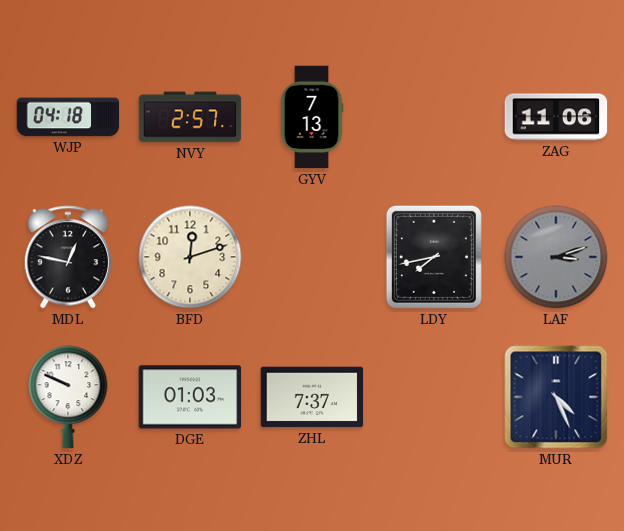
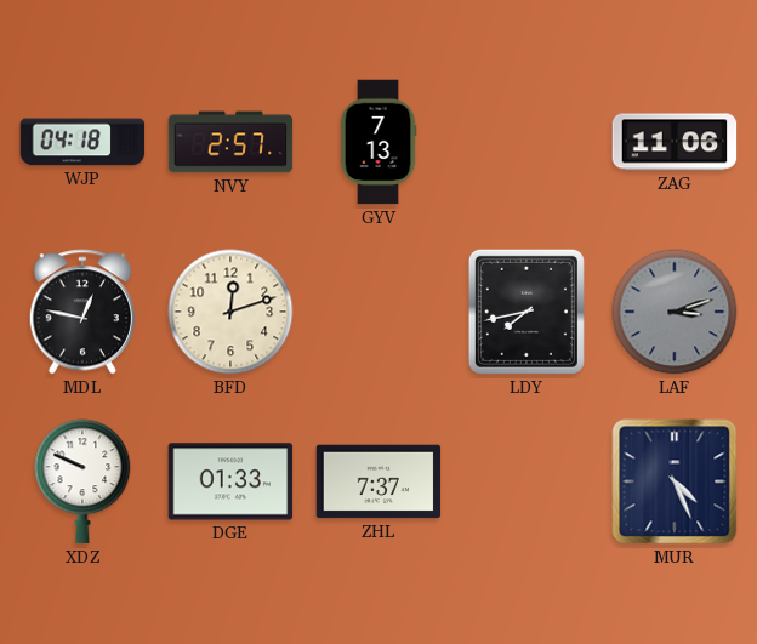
DGE: 01:03 -> 01:33 (230, 481)
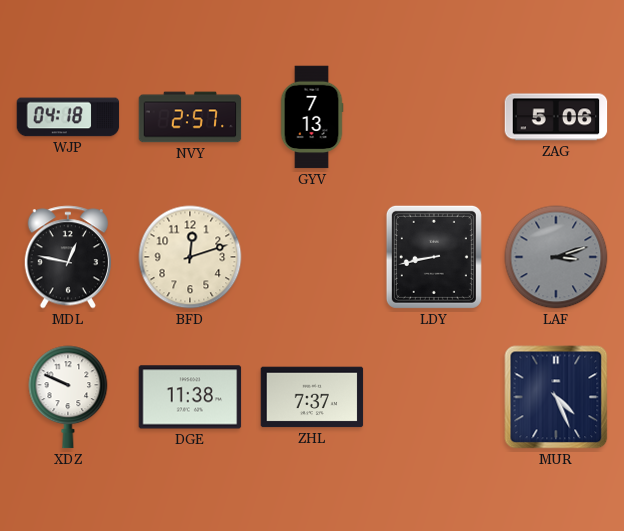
ZAG: 11:06 -> 5:06 (556, 117)
LDY: 7:43 -> 8:43 (434, 257)
DGE: 01:33 -> 11:38 (190, 397)
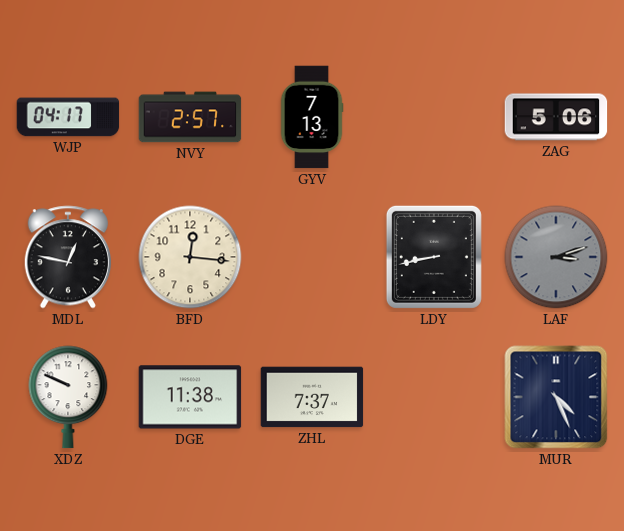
WJP: 04:18 -> 04:17 (68, 117)
BFD: 12:12 -> 12:16 (190, 257)
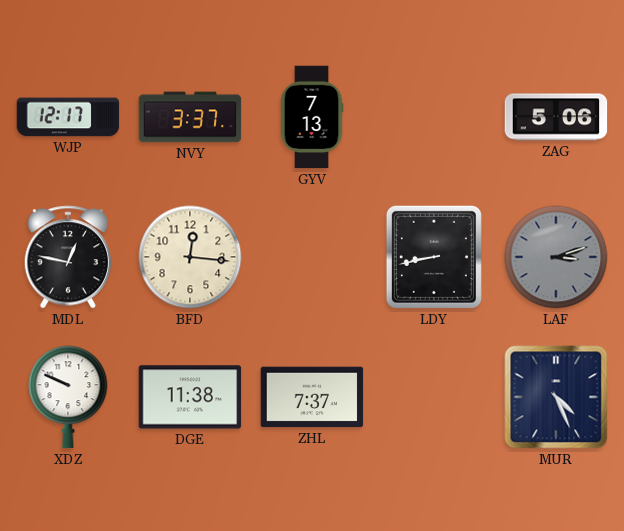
WJP: 04:17 -> 12:17 (68, 117)
NVY: 2:57 -> 3:37 (190, 117)
